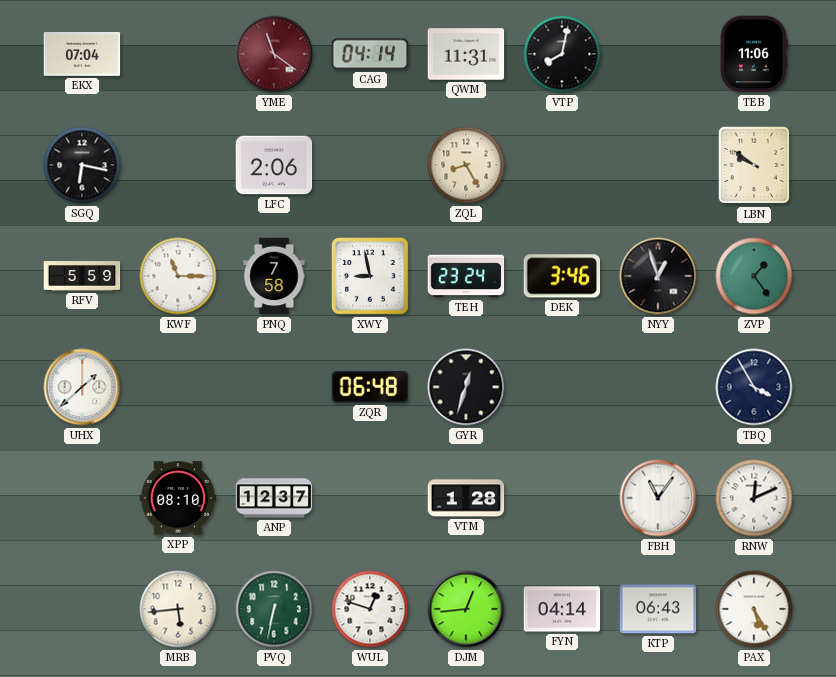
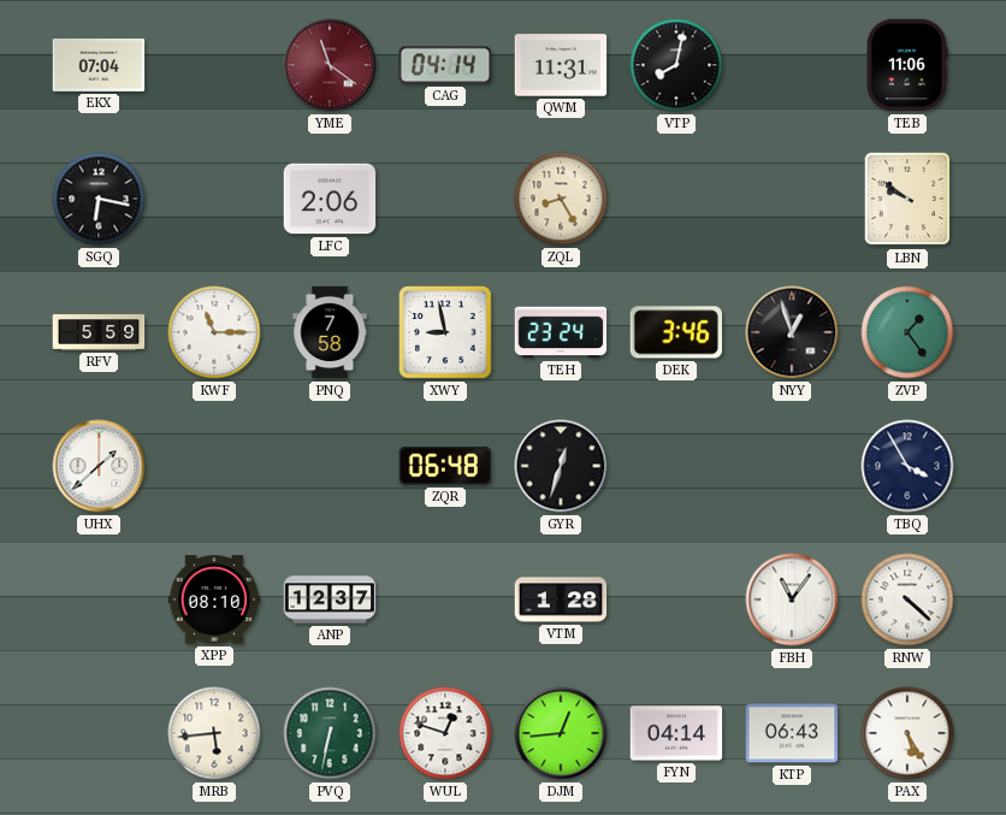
RNW: 12:11 -> 4:22 (907, 600)
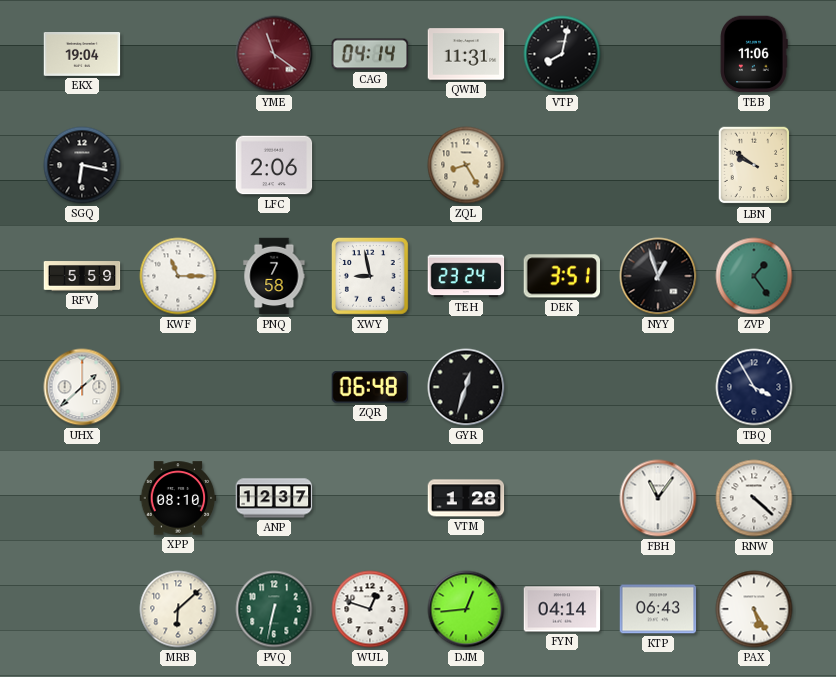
EKX: 07:04 -> 19:04 (82, 55)
DEK: 3:46 -> 3:51 (562, 276)
MRB: 5:44 -> 6:08 (178, 609)
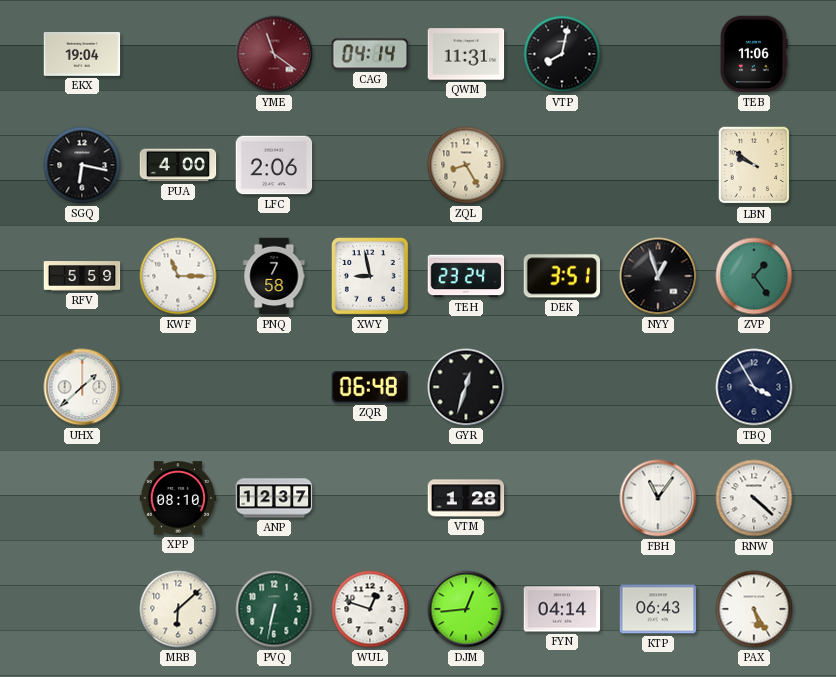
PUA: none -> 4:00 (178, 165)
